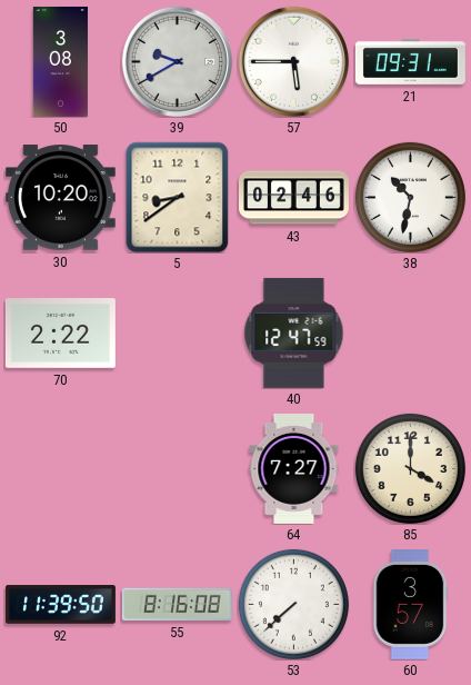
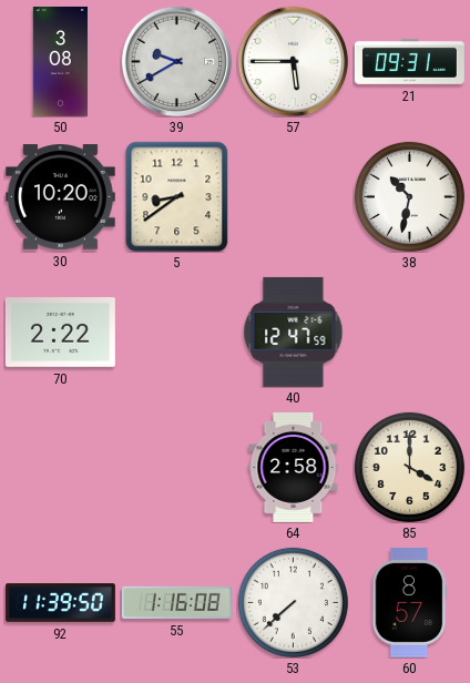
43: 02:46 -> none (293, 198)
64: 7:27 -> 2:58 (294, 467)
55: 8:16 -> 1:16 (176, 602)
60: 3:57 -> 8:57 (409, 602)
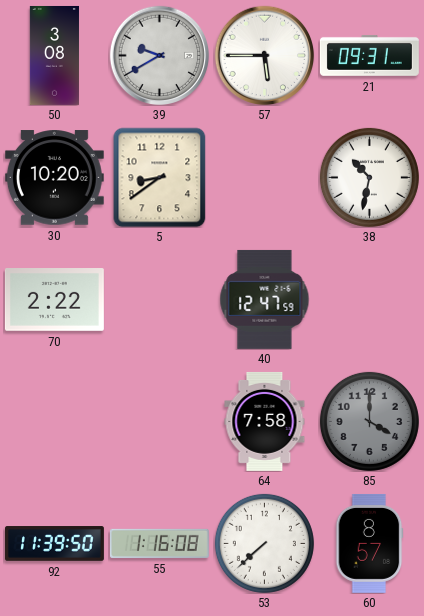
64: 2:58 -> 7:58 (265, 421)
85 dial: cream -> grey (369, 421)
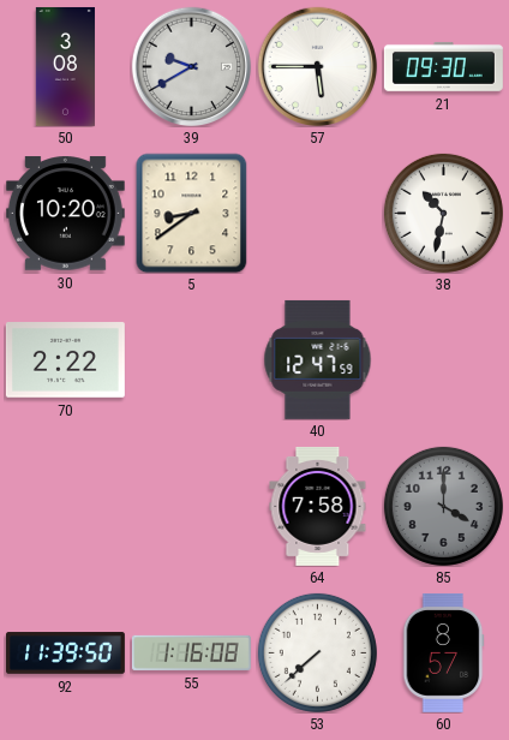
21: 09:31 -> 09:30 (443, 66)
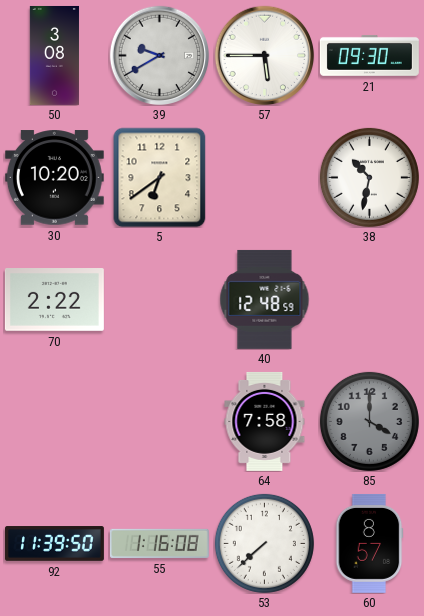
5: 8:39 -> 6:39 (160, 177)
40: 12:47 -> 12:48 (265, 299)
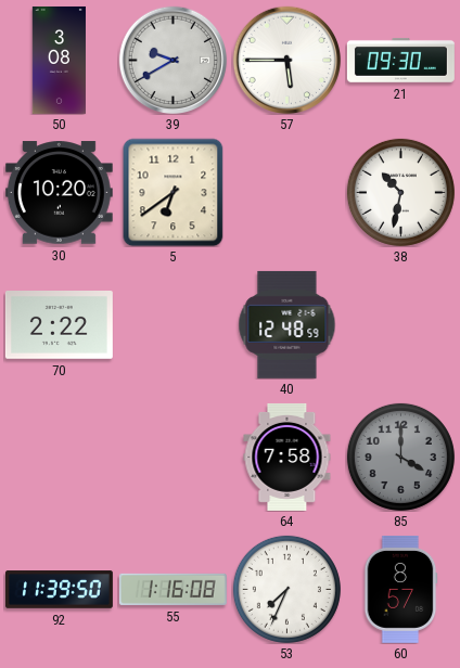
53: 7:38 -> 7:34 (286, 589)
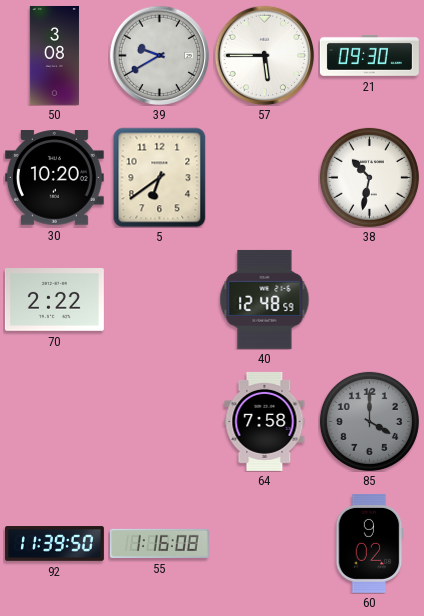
53: 7:34 -> none (286, 589)
60: 8:57 -> 9:02 (369, 543)
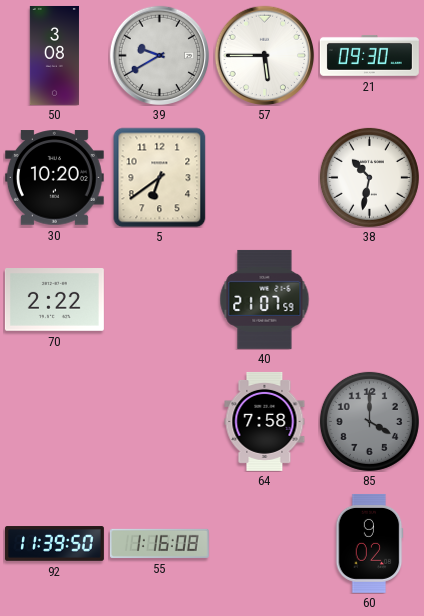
40: 12:48 -> 21:07 (265, 299)
